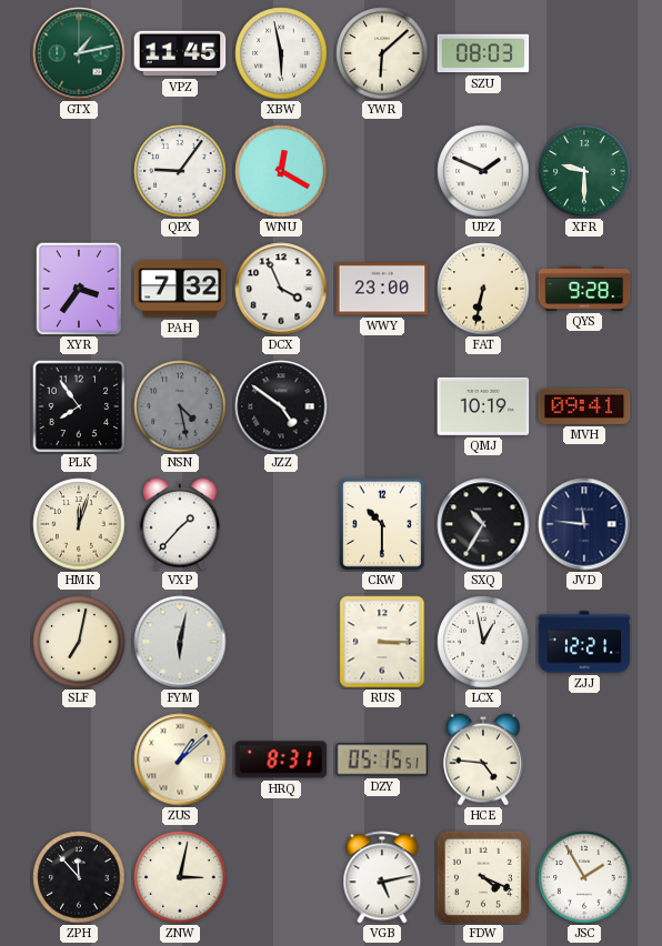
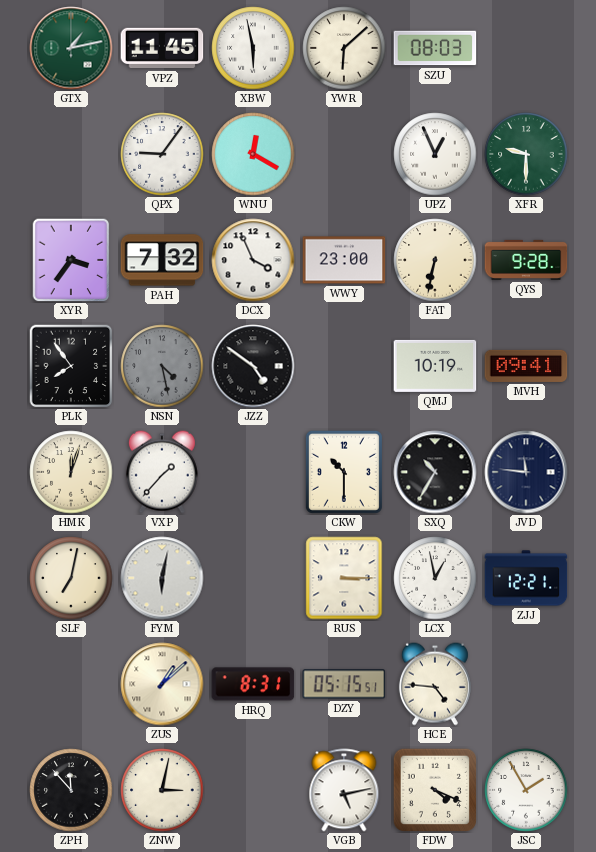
UPZ: 1:49 -> 12:56 (435, 154)
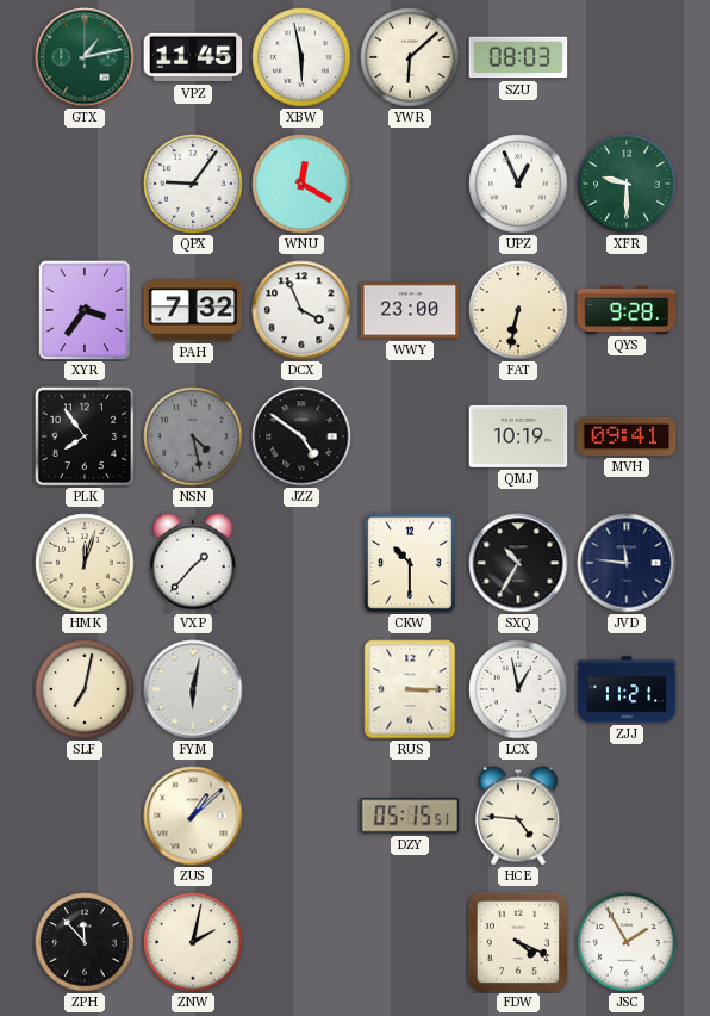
ZJJ: 12:21 -> 11:21 (627, 689)
HRQ: 8:31 -> none (253, 684)
ZNW: 3:02 -> 2:02 (193, 942)
VGB: 5:13 -> none (344, 790)
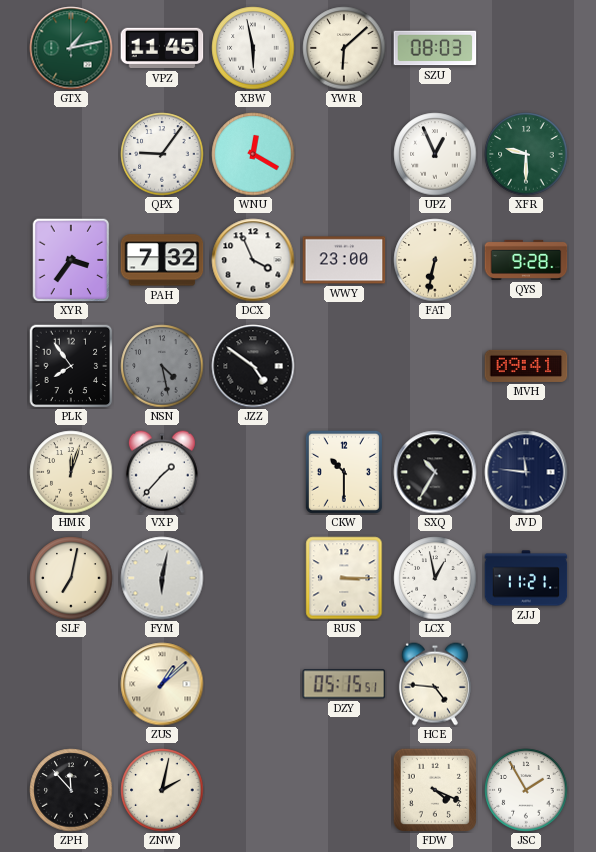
QMJ: 10:19 -> none (518, 436)
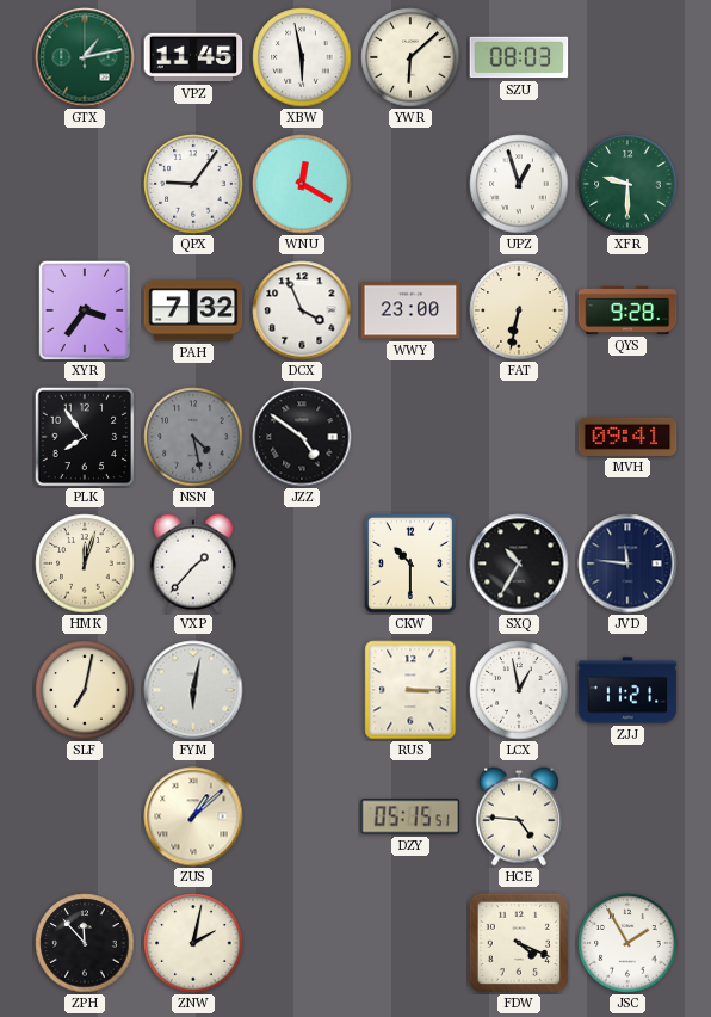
UPZ: 12:56 -> 12:57 (519, 184)
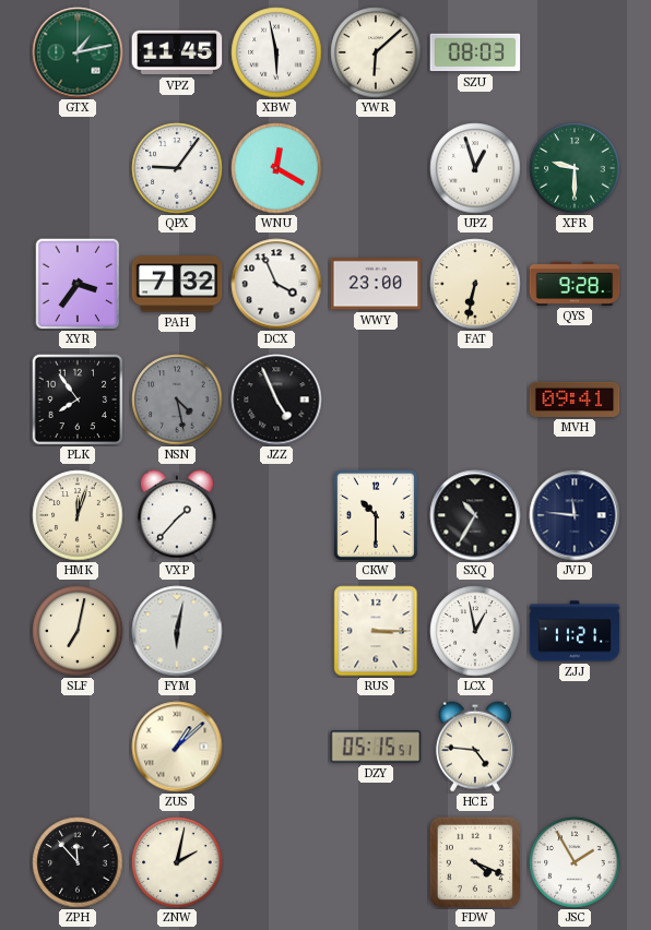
JZZ: 4:51 -> 4:56 (276, 400)
